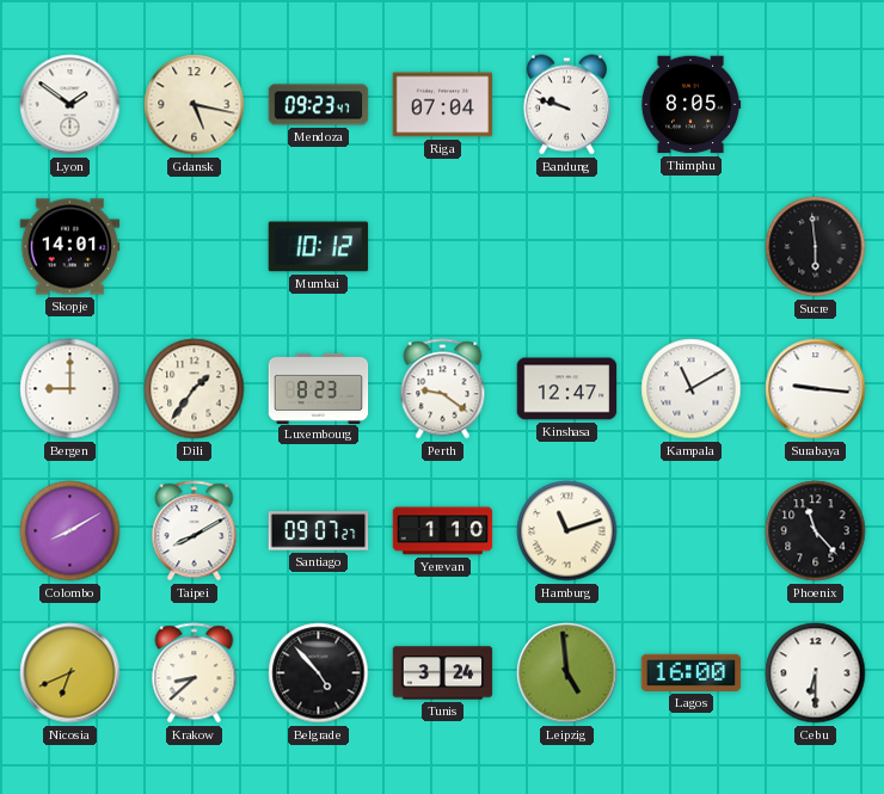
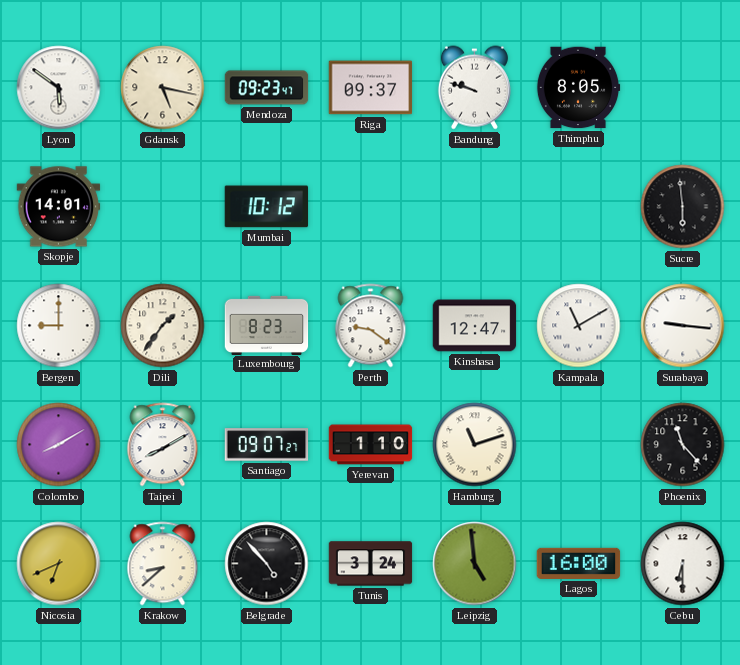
Lyon: 1:51 -> 5:51 (59, 88)
Riga: 07:04 -> 09:37 (371, 88)
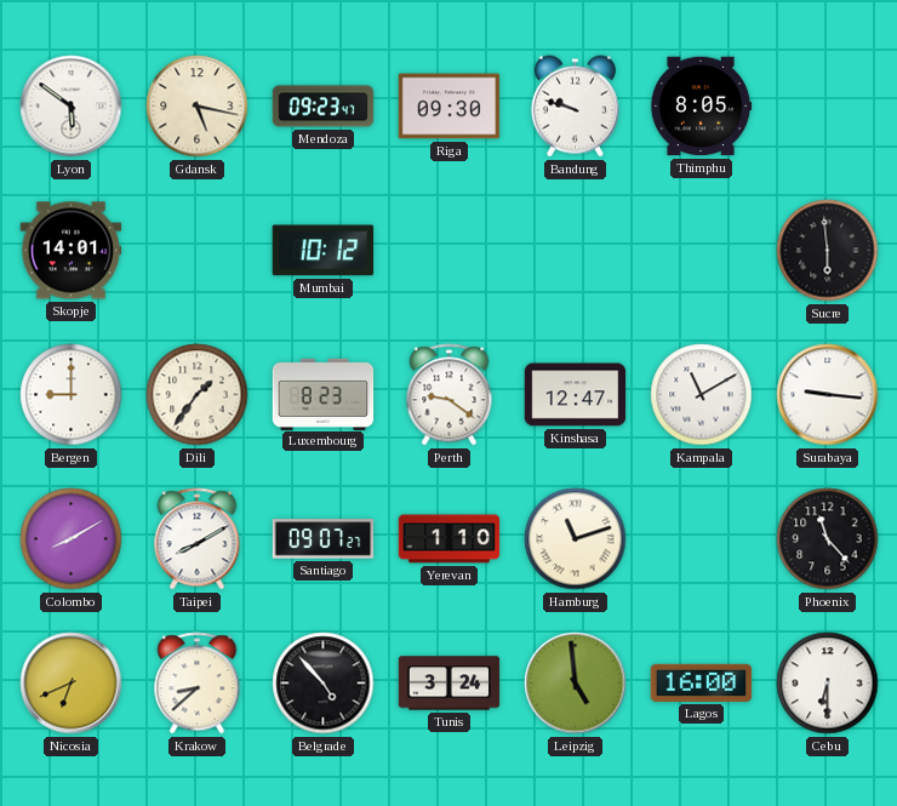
Riga: 09:37 -> 09:30 (450, 107)
